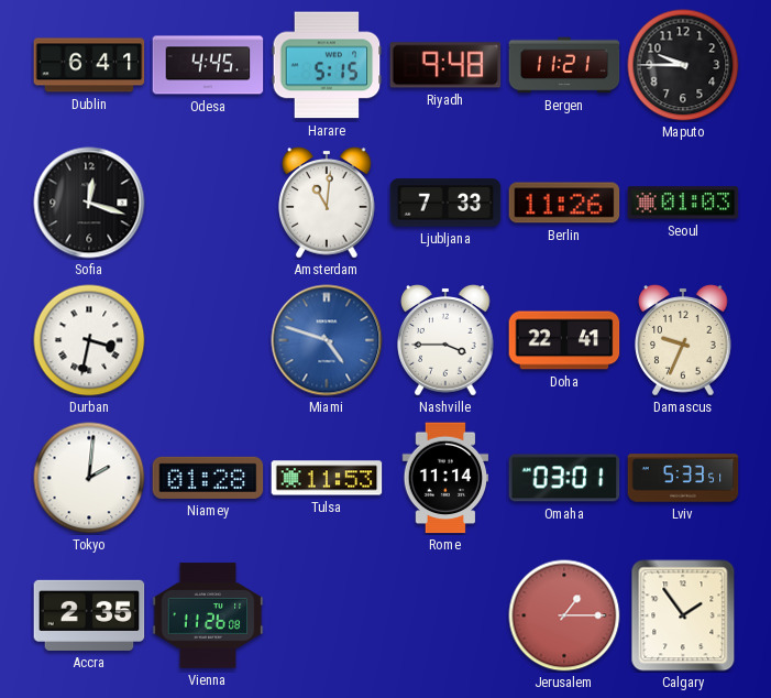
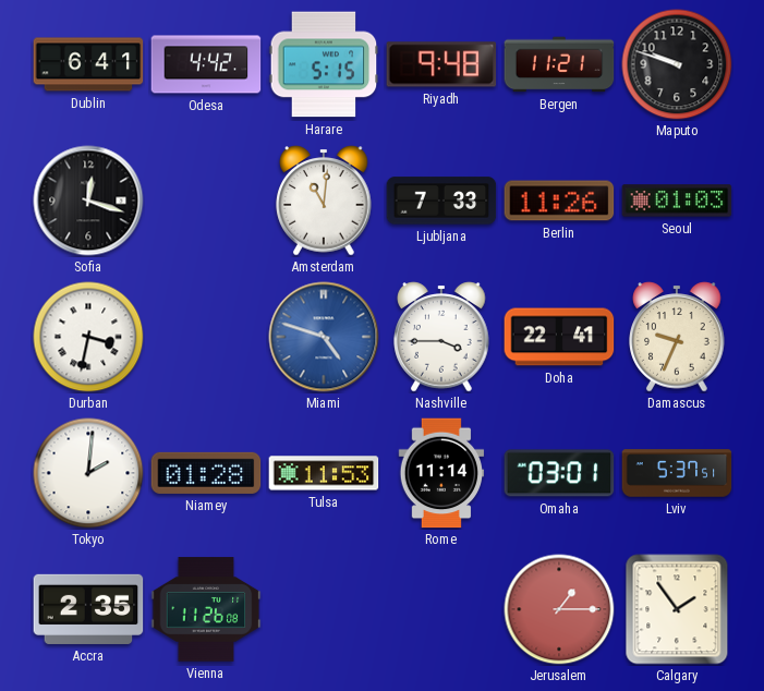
Odesa: 4:45 -> 4:42 (206, 64)
Maputo: 9:45 -> 9:48 (677, 64)
Lviv: 5:33 -> 5:37 (677, 473)
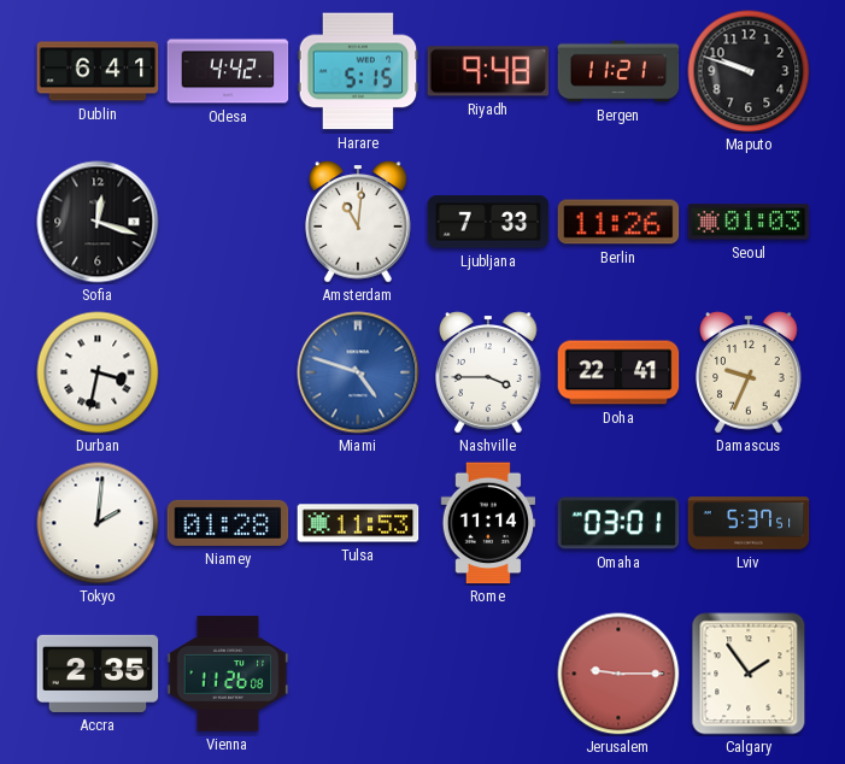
Jerusalem: 1:15 -> 9:15 (618, 674)
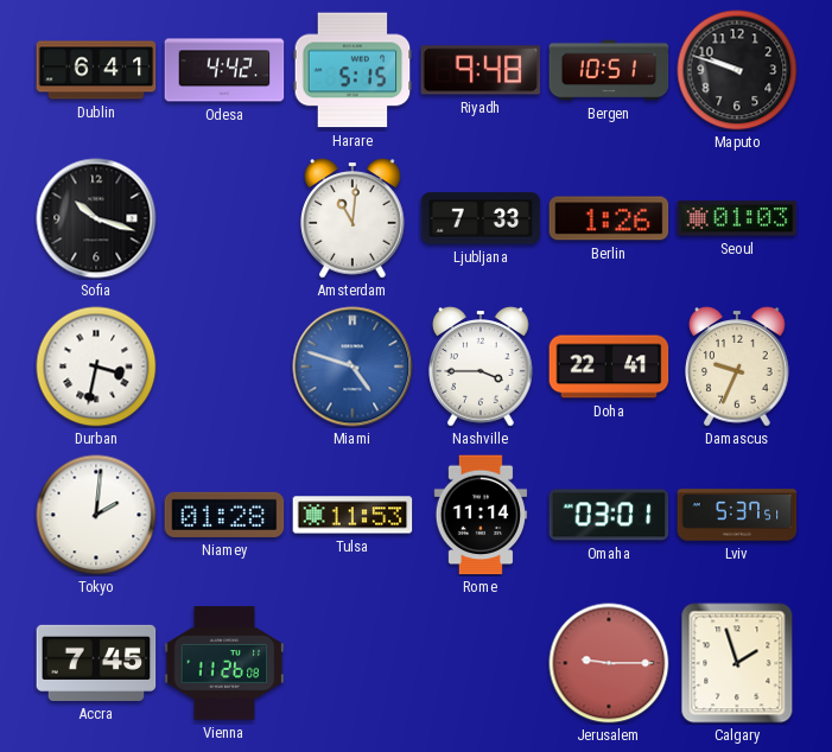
Bergen: 11:21 -> 10:51 (609, 70)
Sofia: 12:18 -> 10:18 (96, 218)
Berlin: 11:26 -> 1:26 (609, 218)
Accra: 2:35 -> 7:45 (96, 663)
Calgary: 1:54 -> 1:57 (737, 663)
